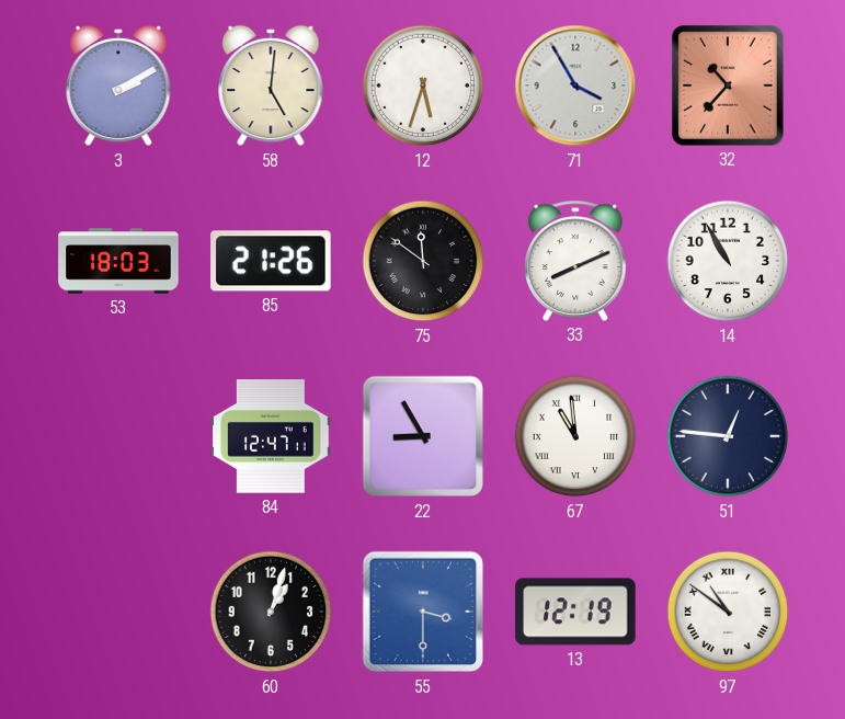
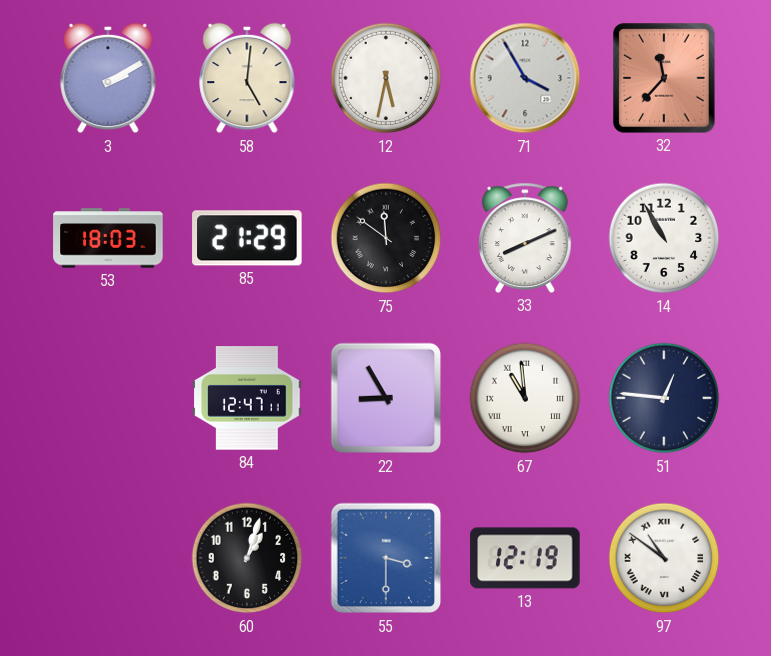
12: 5:33 -> 5:32 (386, 78)
32: 10:37 -> 11:37 (664, 78)
85: 21:26 -> 21:29 (247, 238)
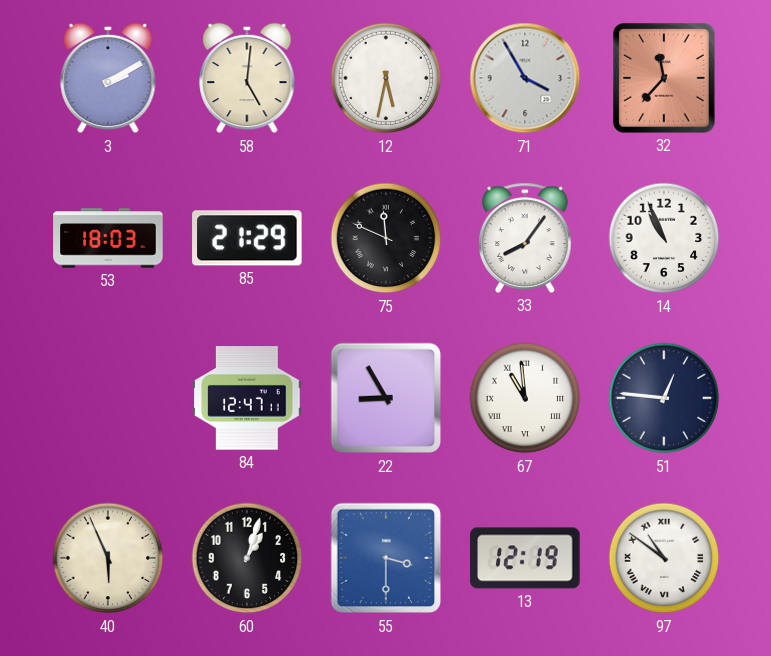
75: 11:51 -> 11:49 (386, 238)
33: 8:11 -> 8:06 (526, 238)
14: 10:55 -> 10:56 (664, 238)
40: none -> 5:56 (108, 558)
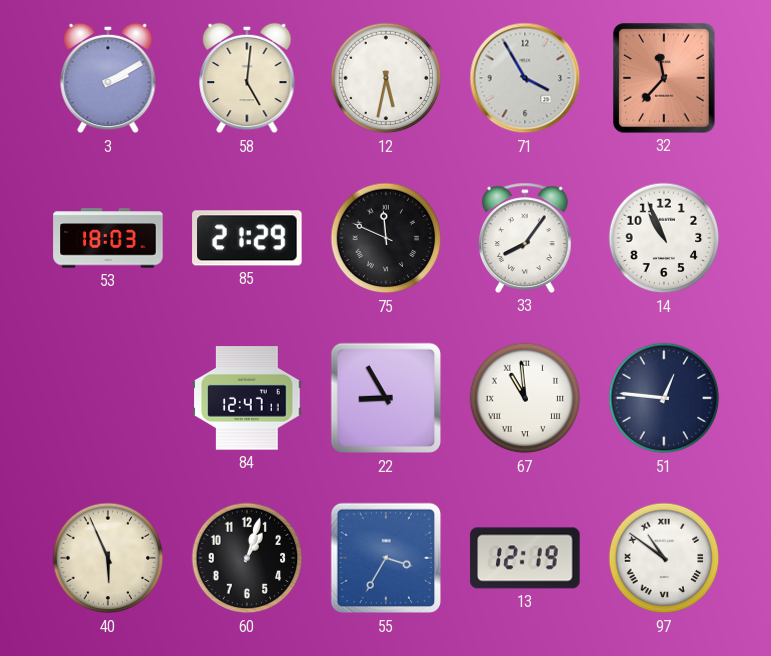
55: 3:30 -> 3:35 (386, 558)
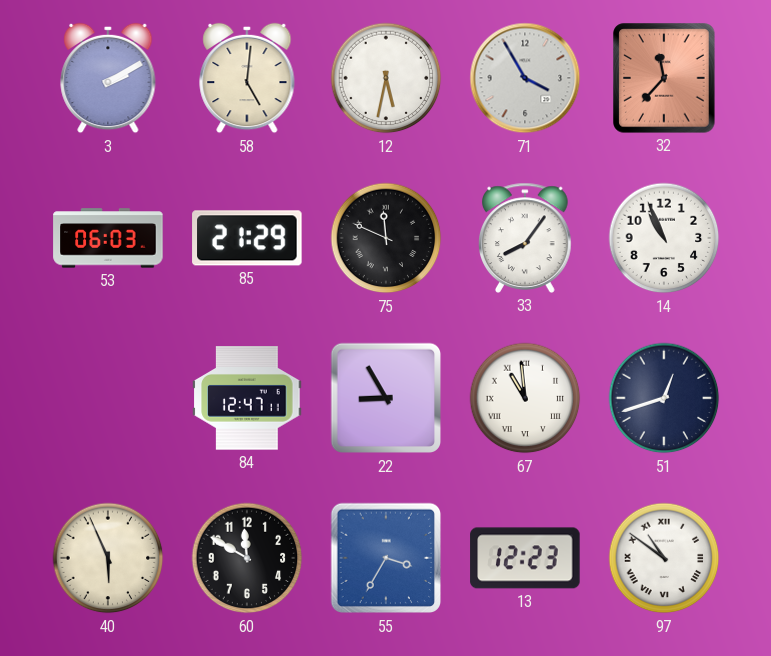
53: 18:03 -> 06:03 (108, 238)
51: 12:46 -> 12:42 (664, 398)
60: 1:03 -> 11:50 (247, 558)
13: 12:19 -> 12:23 (525, 558)
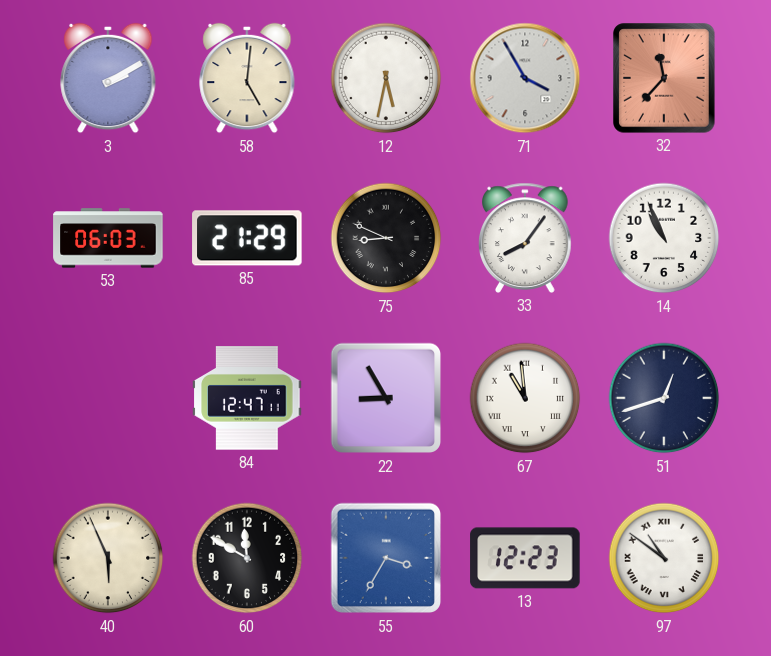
75: 11:49 -> 8:49 (386, 238)
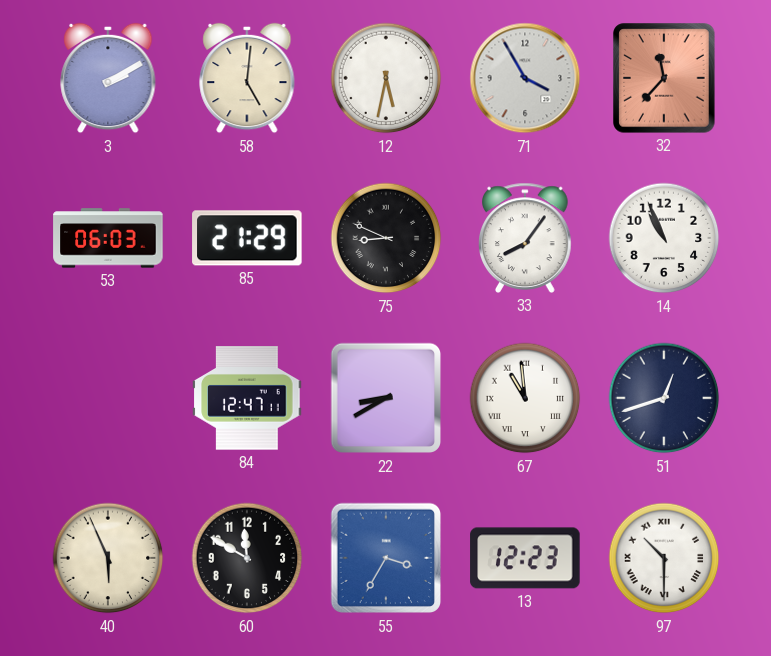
22: 8:55 -> 8:40 (386, 398)
97: 10:51 -> 10:30 (664, 558)
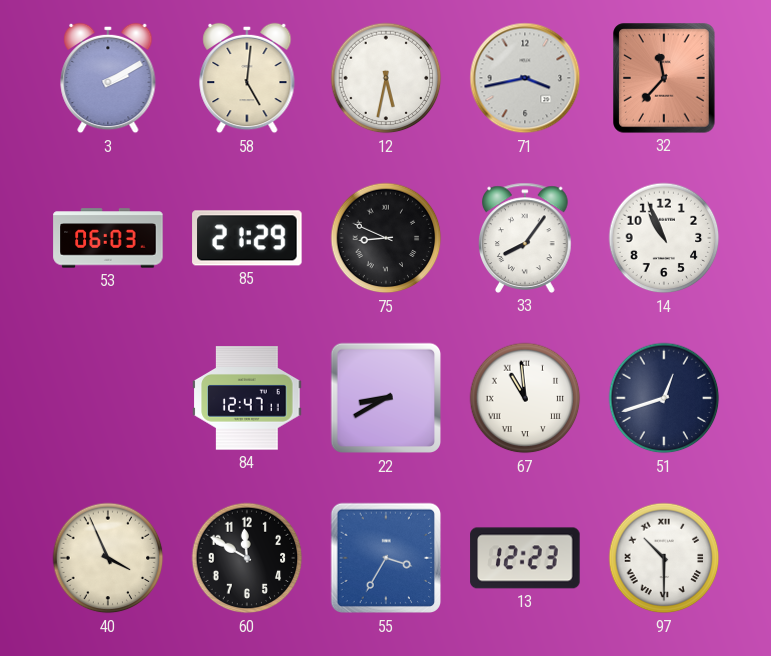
71: 3:55 -> 3:43 (525, 78)
40: 5:56 -> 3:56 (108, 558)
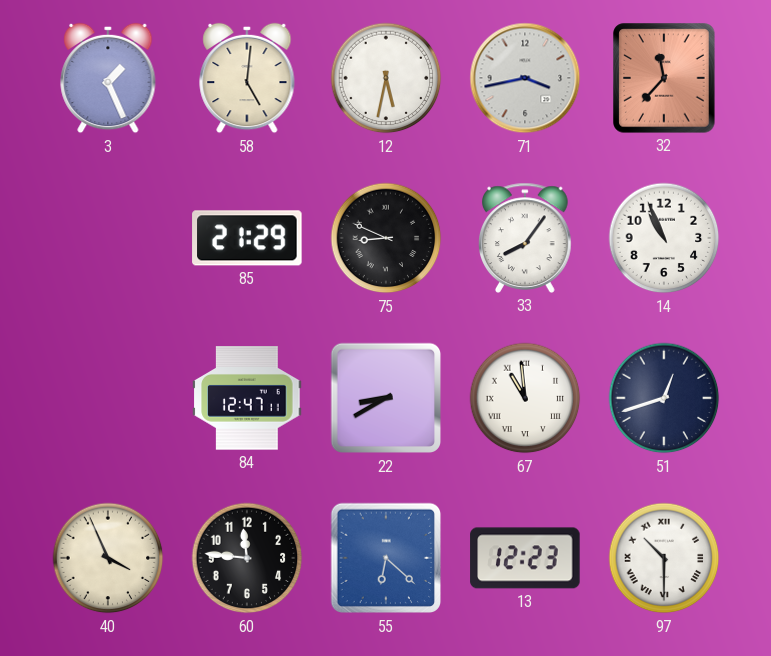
3: 2:10 -> 1:26 (108, 78)
53: 06:03 -> none (108, 238)
60: 11:50 -> 11:46 (247, 558)
55: 3:35 -> 6:22 (386, 558)
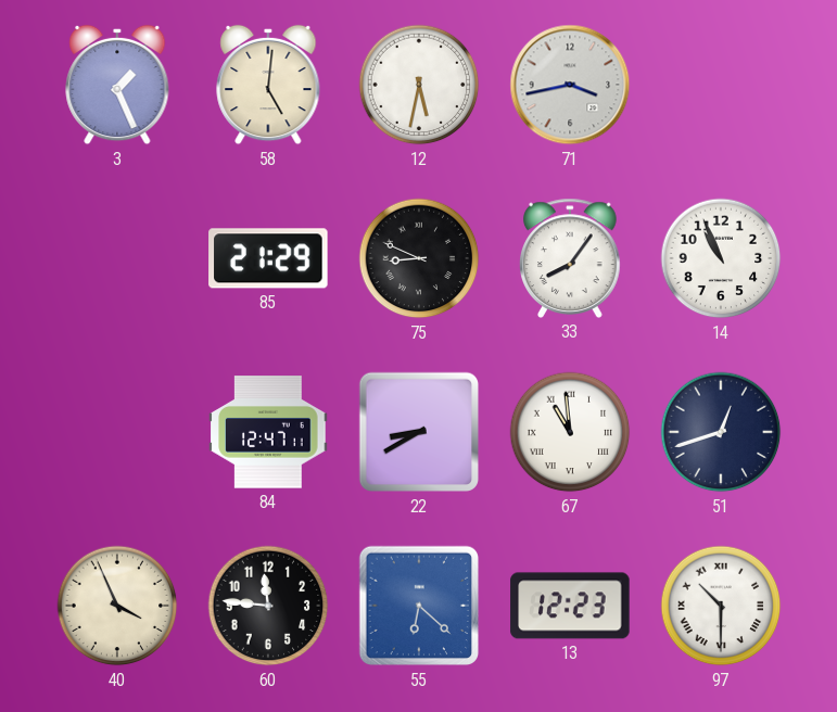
32: 11:37 -> none (664, 78)
